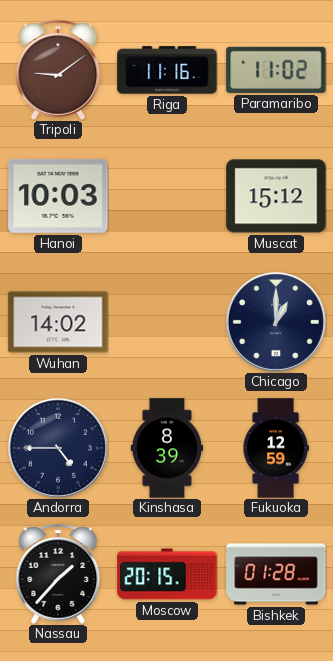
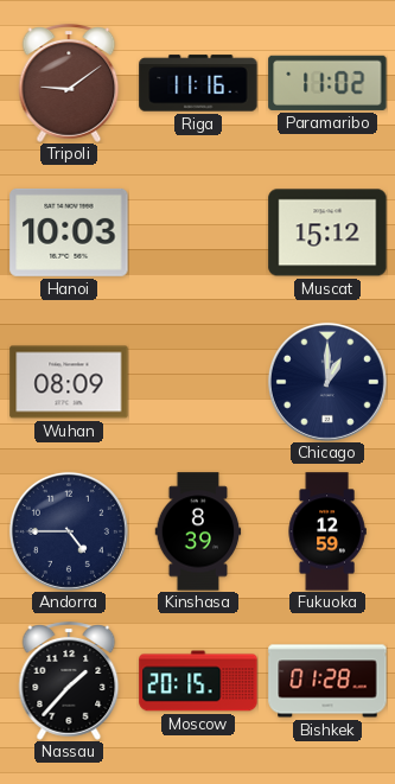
Wuhan: 14:02 -> 08:09 (69, 382)
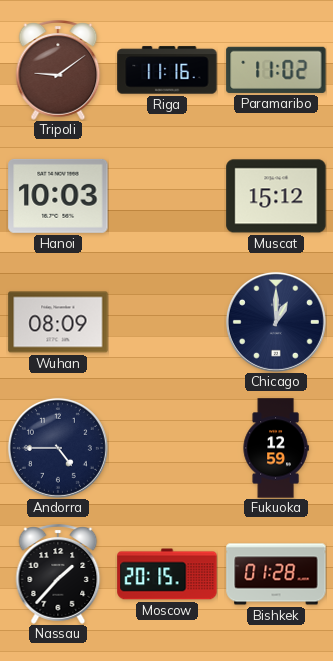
Kinshasa: 8:39 -> none (198, 531)
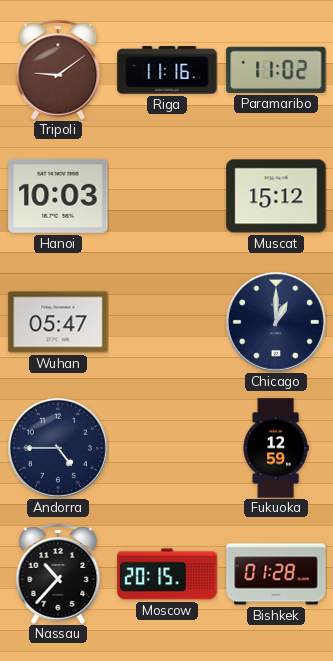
Wuhan: 08:09 -> 05:47 (58, 322)
Nassau: 1:37 -> 10:37 (58, 575)
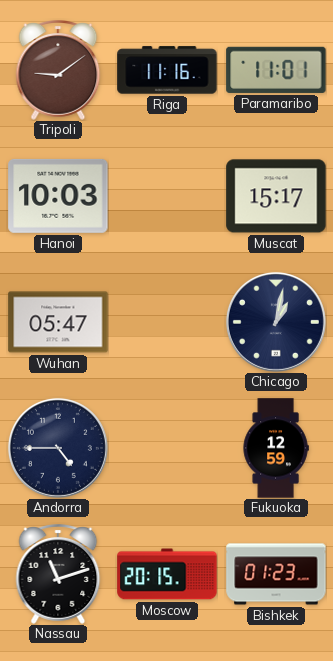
Paramaribo: 11:02 -> 11:01 (276, 70)
Muscat: 15:12 -> 15:17 (276, 196)
Chicago: 1:00 -> 1:02 (276, 322)
Nassau: 10:37 -> 11:12 (58, 575)
Bishkek: 01:28 -> 01:23 (276, 574)
